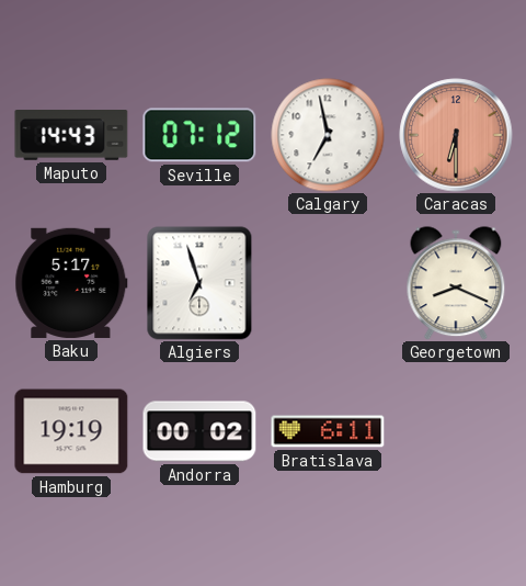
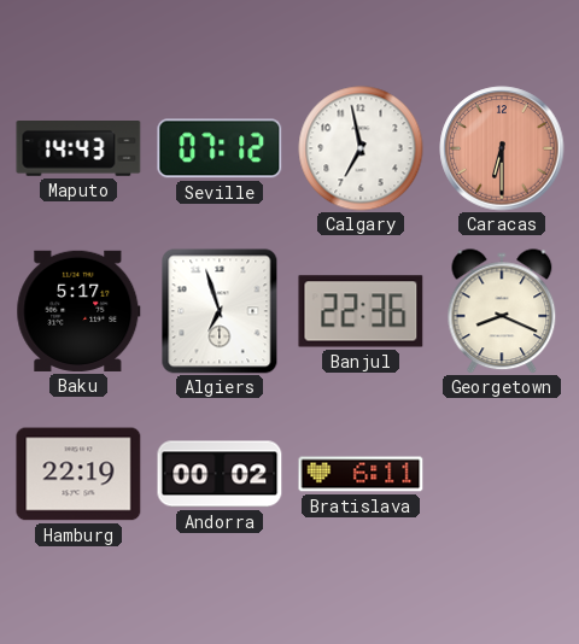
Banjul: none -> 22:36 (361, 311)
Hamburg: 19:19 -> 22:19 (78, 474)
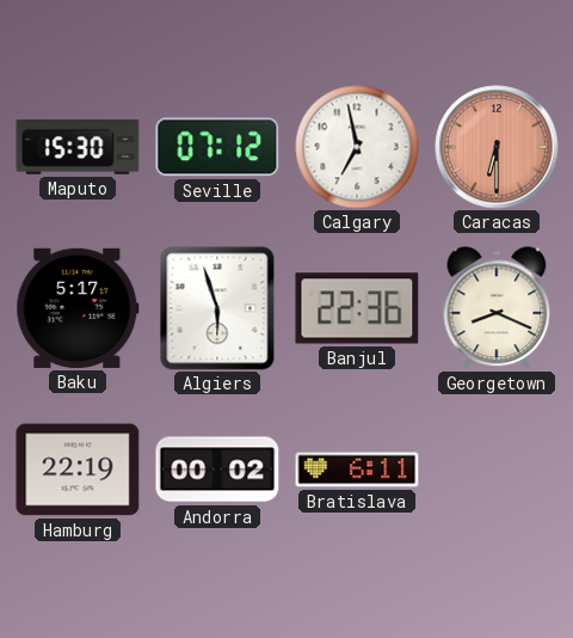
Maputo: 14:43 -> 15:30 (78, 148)
Algiers: 6:57 -> 5:57 (217, 308)
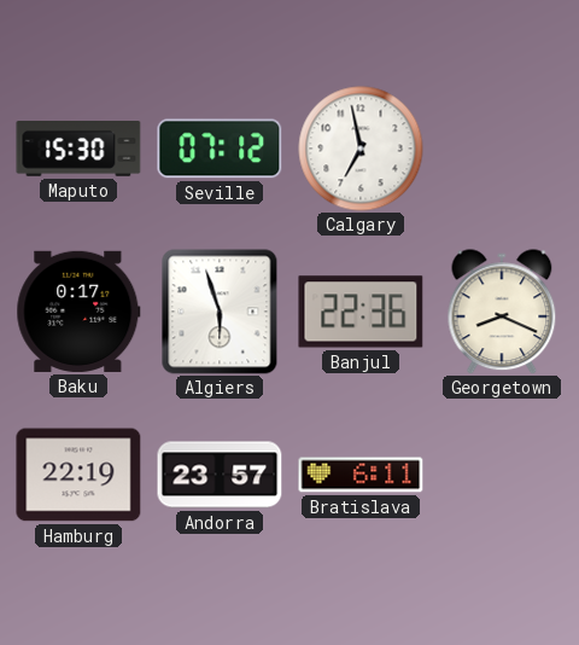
Caracas: 6:30 -> none (497, 147)
Baku: 5:17 -> 0:17 (78, 312)
Andorra: 00:02 -> 23:57 (220, 475)
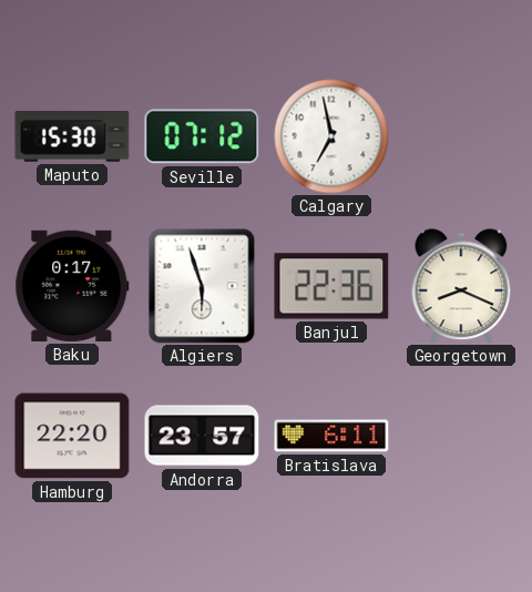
Hamburg: 22:19 -> 22:20 (72, 436)
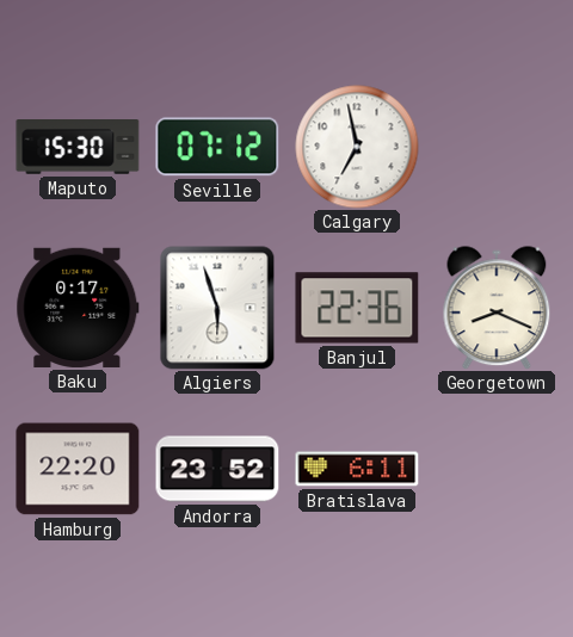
Andorra: 23:57 -> 23:52 (217, 469)
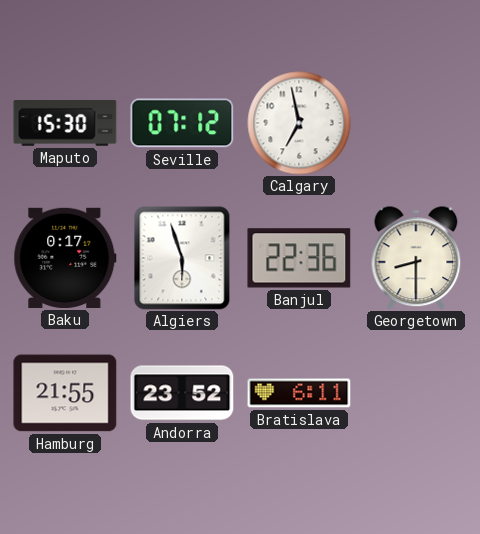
Georgetown: 8:19 -> 8:30 (416, 258)
Hamburg: 22:20 -> 21:55 (65, 393)
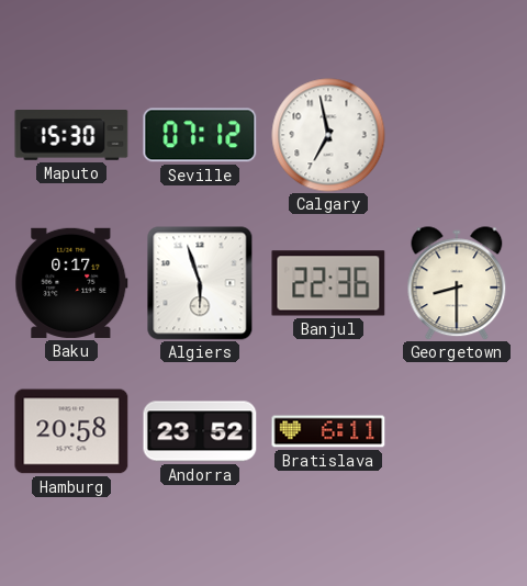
Hamburg: 21:55 -> 20:58 (71, 431)
